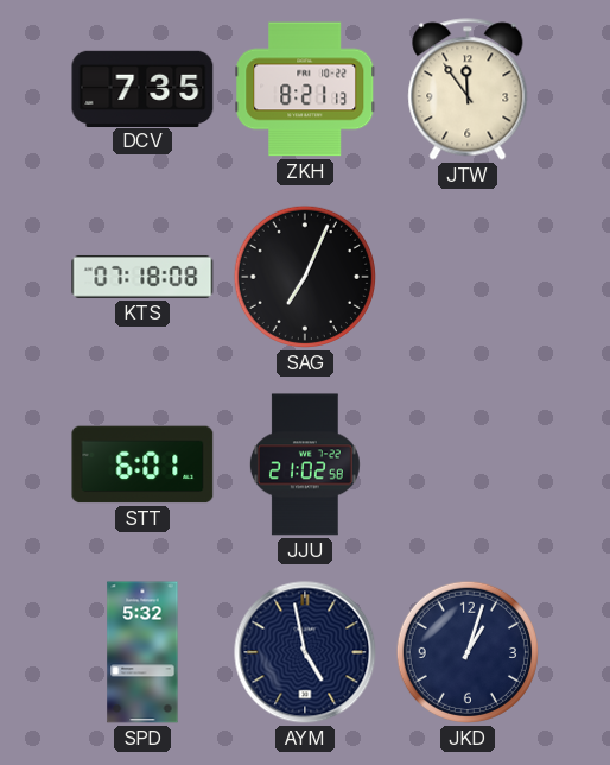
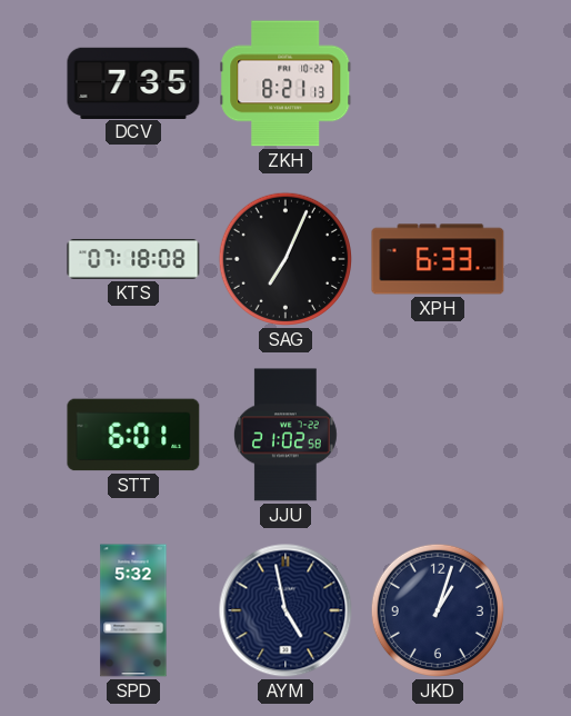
JTW: 11:54 -> none (468, 89)
XPH: none -> 6:33 (438, 259)
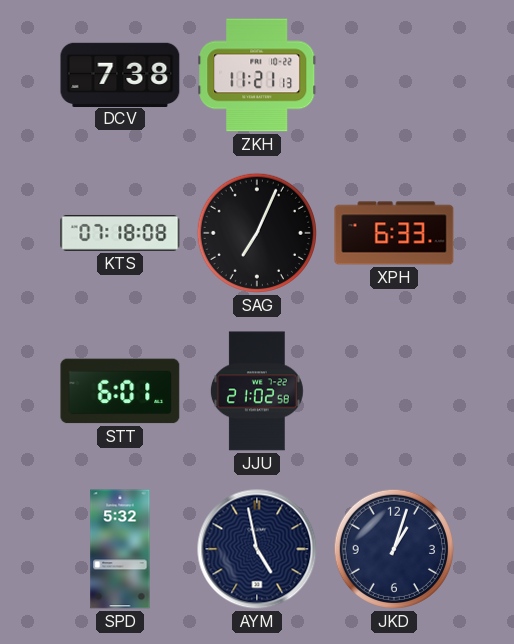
DCV: 7:35 -> 7:38 (120, 74)
ZKH: 8:21 -> 11:21 (257, 75)
